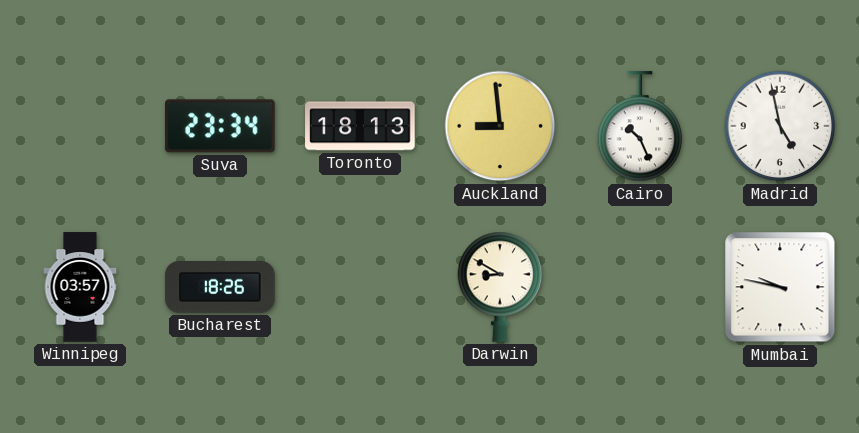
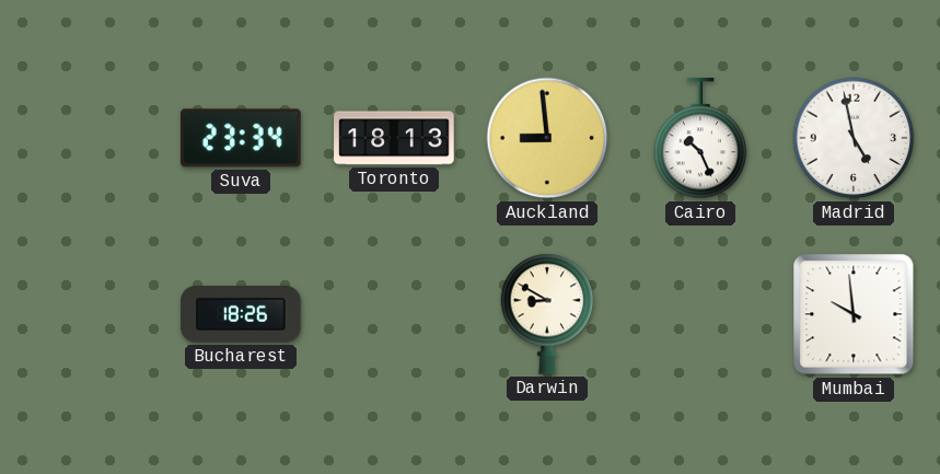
Winnipeg: 03:57 -> none (80, 287)
Mumbai: 9:47 -> 9:59 (854, 314)
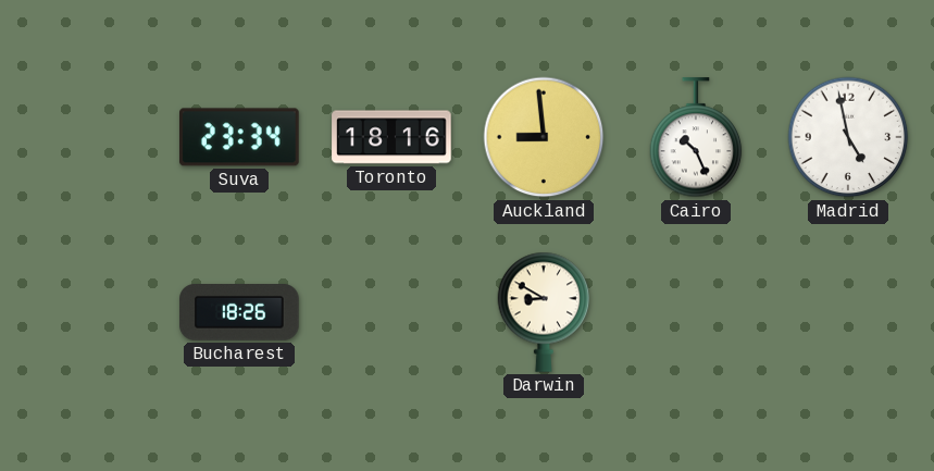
Toronto: 18:13 -> 18:16 (391, 137)
Mumbai: 9:59 -> none (854, 314)
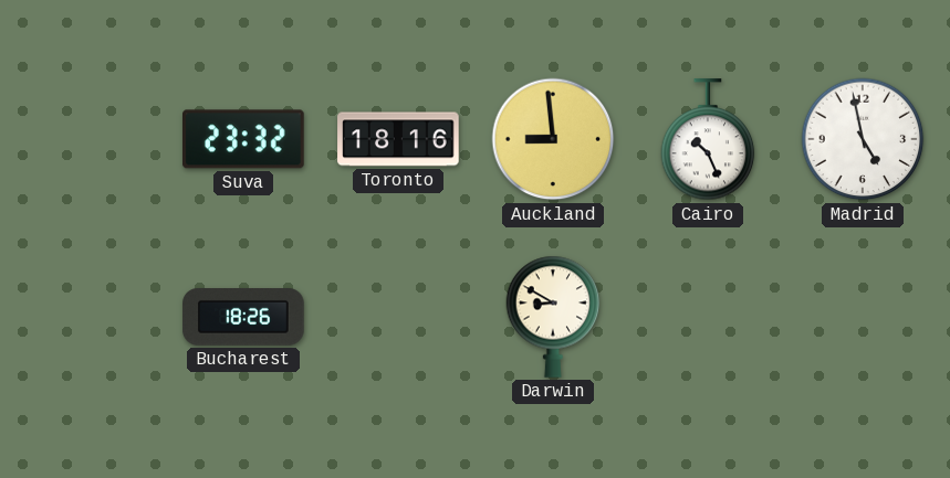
Suva: 23:34 -> 23:32 (244, 139)
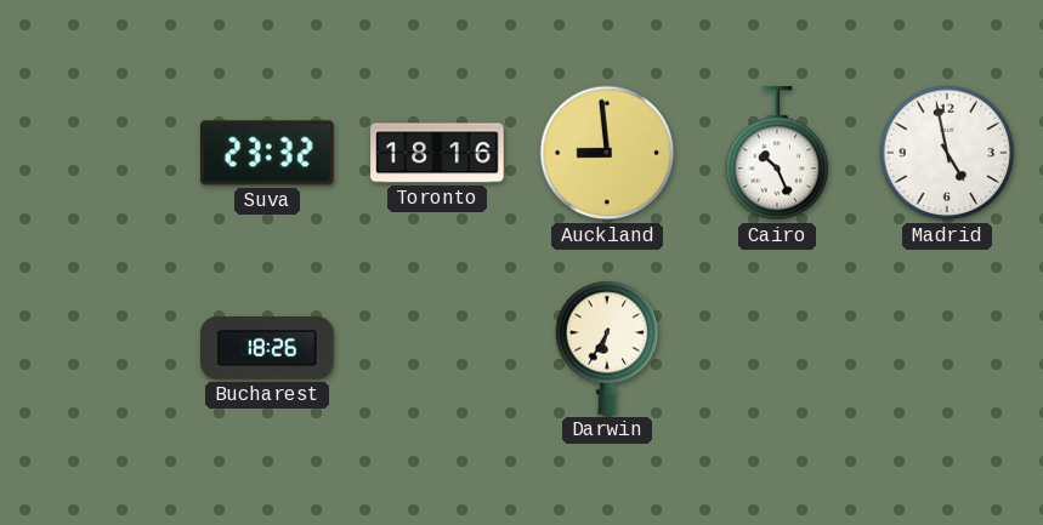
Darwin: 8:50 -> 6:35 (607, 348)
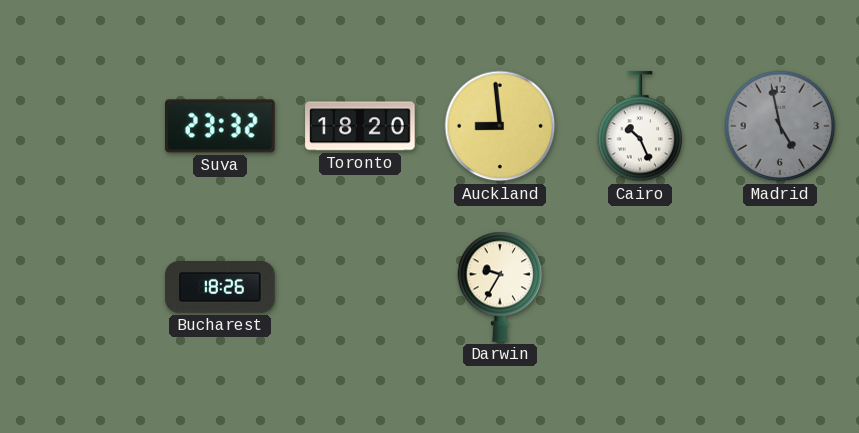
Toronto: 18:16 -> 18:20 (360, 126)
Madrid dial: white -> grey (780, 126)
Darwin: 6:35 -> 9:35 (500, 287)
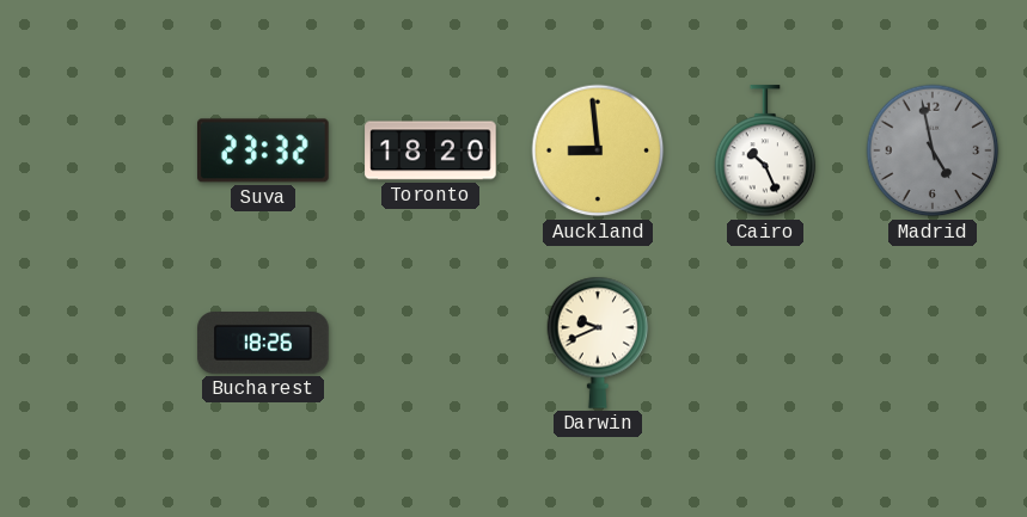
Darwin: 9:35 -> 9:41 (598, 343)
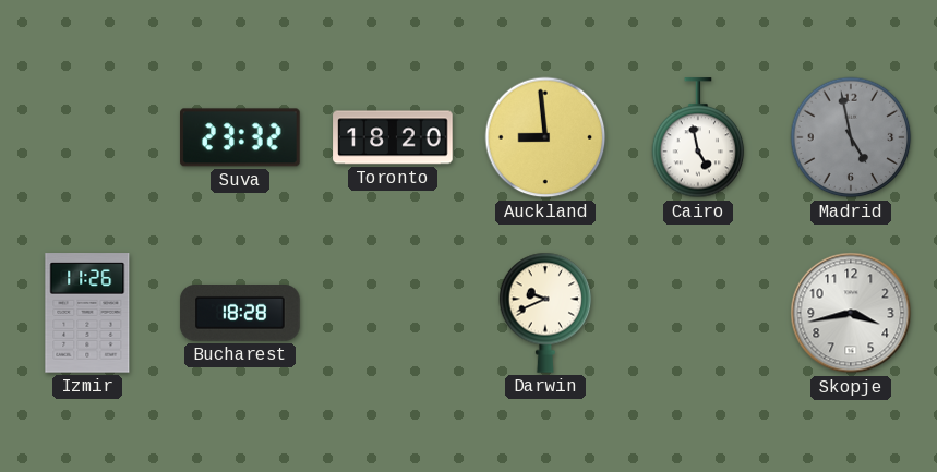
Cairo: 10:26 -> 4:58 (698, 138)
Izmir: none -> 11:26 (87, 313)
Bucharest: 18:26 -> 18:28 (240, 314)
Skopje: none -> 3:43 (851, 313)
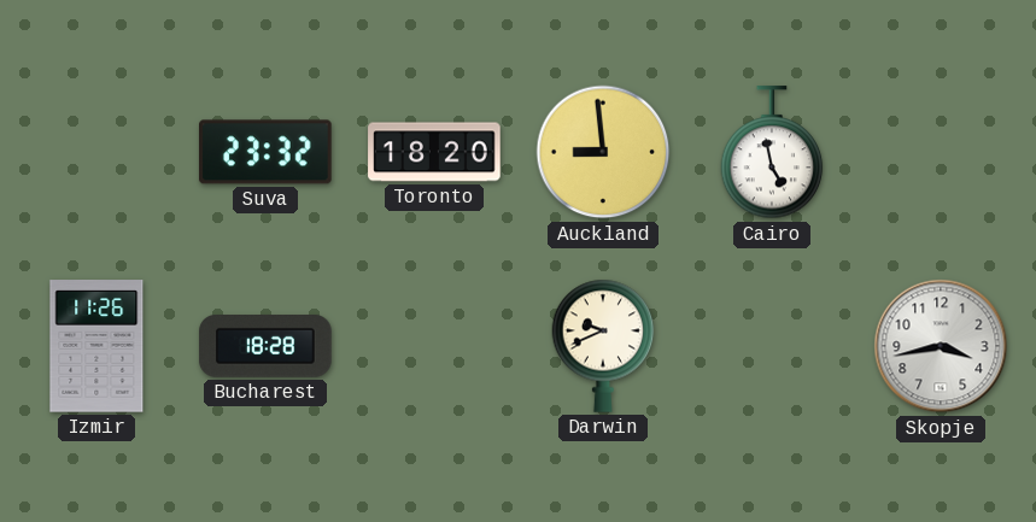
Madrid: 4:58 -> none (851, 137)
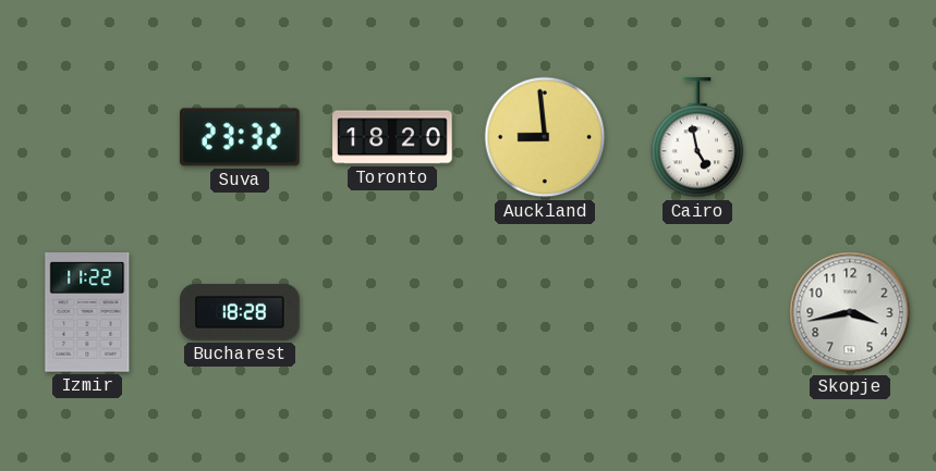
Izmir: 11:26 -> 11:22 (87, 312)
Darwin: 9:41 -> none (603, 346)
